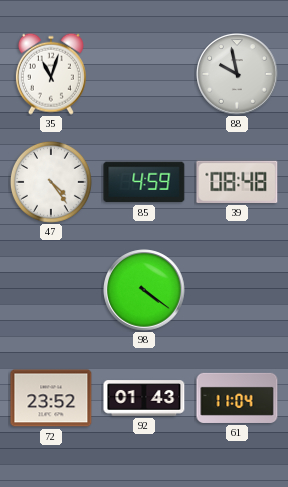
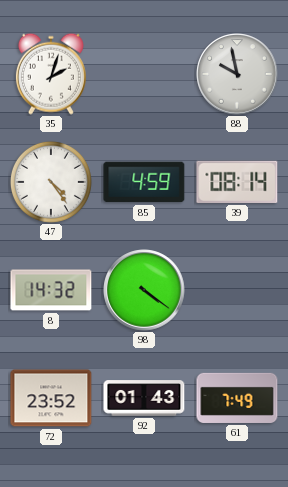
35: 11:03 -> 2:03 (51, 74)
39: 08:48 -> 08:14 (237, 182)
8: none -> 14:32 (51, 290)
61: 11:04 -> 7:49 (237, 398)
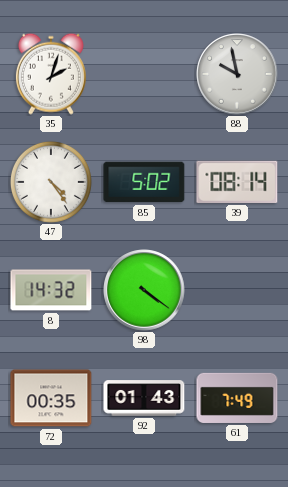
85: 4:59 -> 5:02 (144, 182)
72: 23:52 -> 00:35 (51, 398)
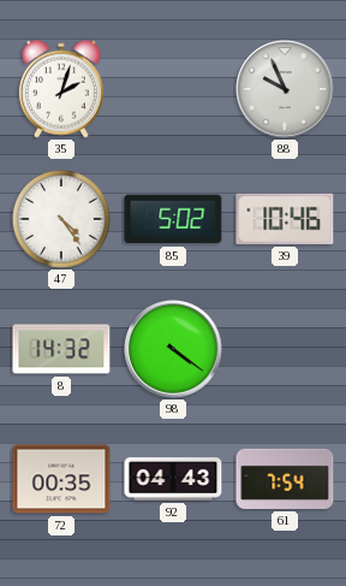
88: 9:58 -> 9:56 (285, 89)
39: 08:14 -> 10:46 (285, 219)
92: 01:43 -> 04:43 (173, 479)
61: 7:49 -> 7:54 (285, 479)
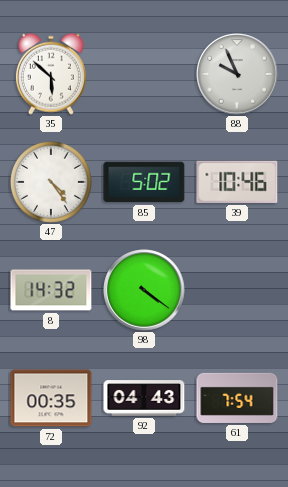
35: 2:03 -> 5:52 (51, 74)
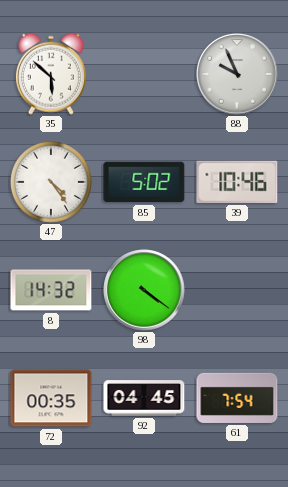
92: 04:43 -> 04:45 (144, 398)
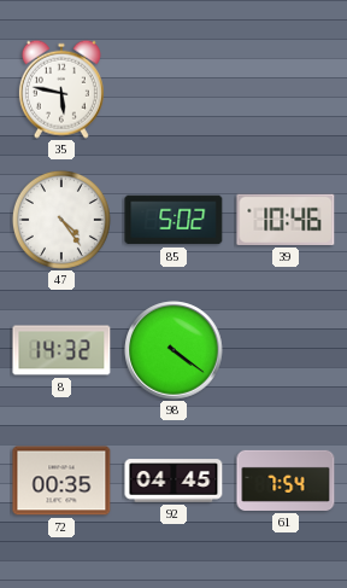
35: 5:52 -> 5:47 (61, 89)
88: 9:56 -> none (237, 74)
